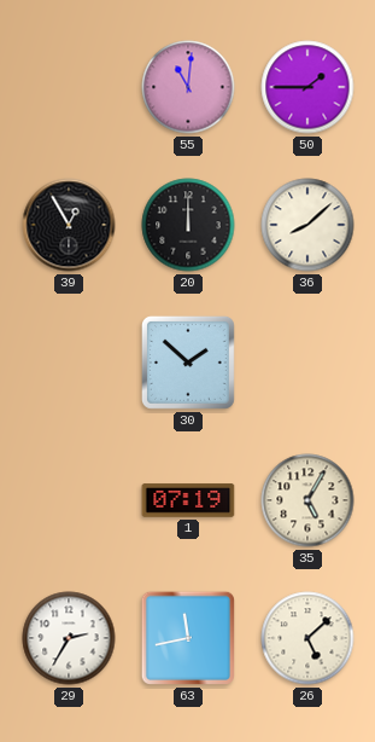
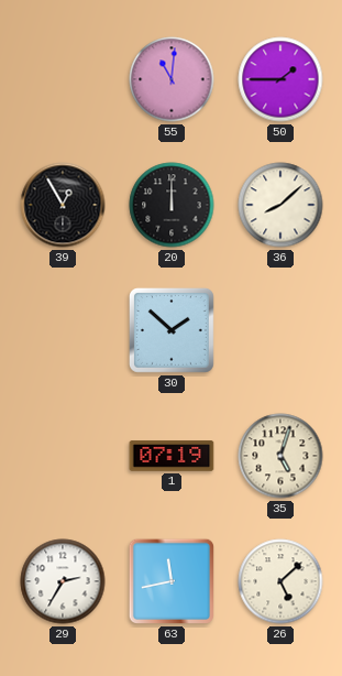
35: 5:05 -> 5:03 (280, 456)
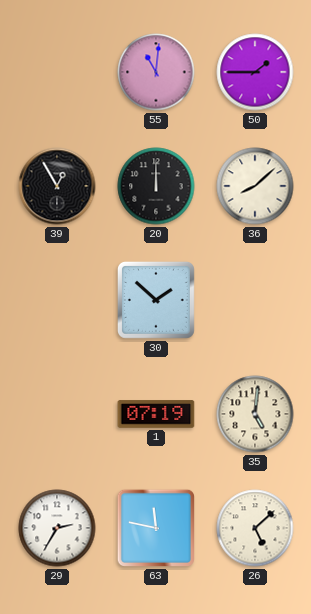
35: 5:03 -> 5:01 (255, 414)
63: 11:43 -> 11:47 (156, 528)
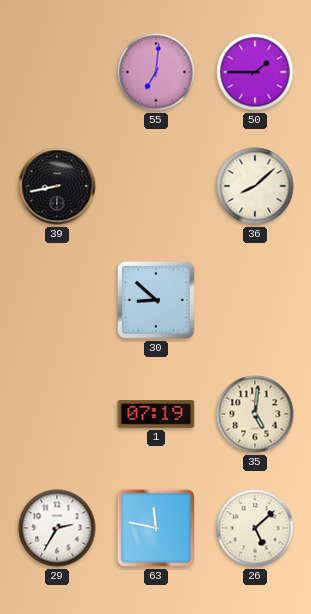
55: 11:01 -> 7:01 (156, 72)
39: 12:55 -> 8:43 (57, 186)
20: 12:00 -> none (156, 186)
30: 1:52 -> 8:52 (156, 300)
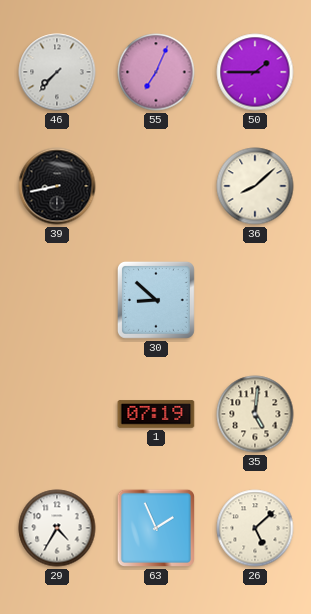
46: none -> 7:37 (57, 72)
55: 7:01 -> 7:04 (156, 72)
29: 2:35 -> 4:35 (57, 528)
63: 11:47 -> 1:56 (156, 528)
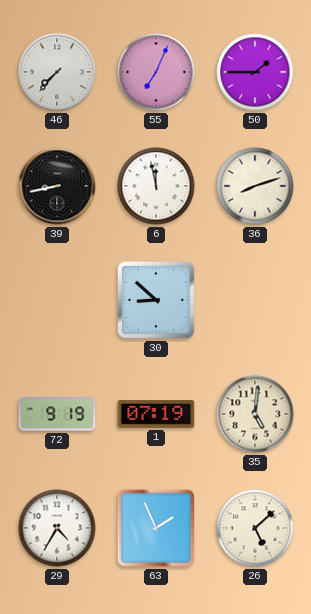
6: none -> 11:58 (156, 186)
36: 8:08 -> 8:12 (255, 186)
72: none -> 9:19 (57, 414)
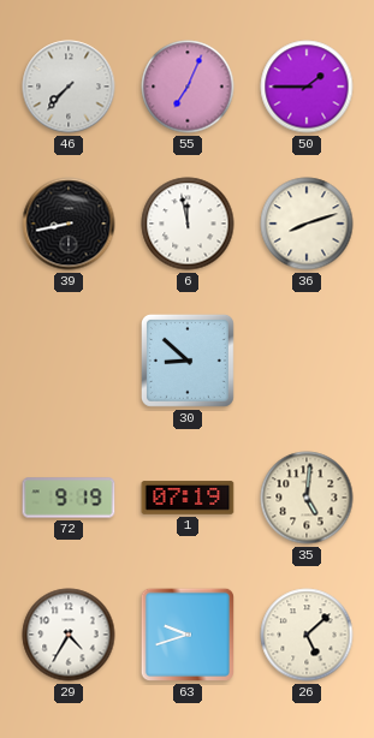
63: 1:56 -> 9:42 (188, 635)
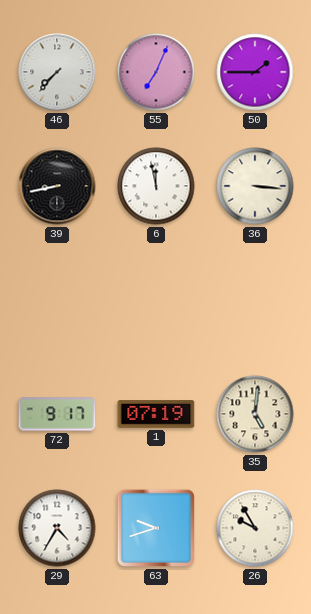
36: 8:12 -> 3:16 (255, 186)
30: 8:52 -> none (188, 361)
72: 9:19 -> 9:17 (57, 414)
26: 5:08 -> 9:55 (255, 528)
